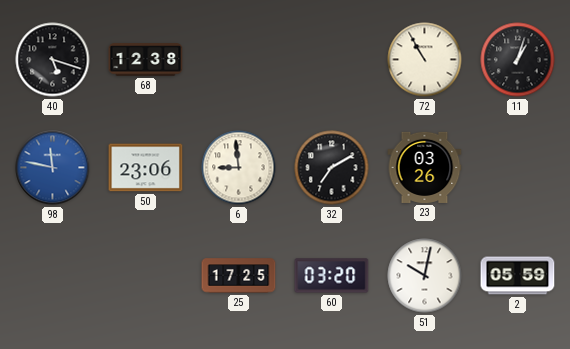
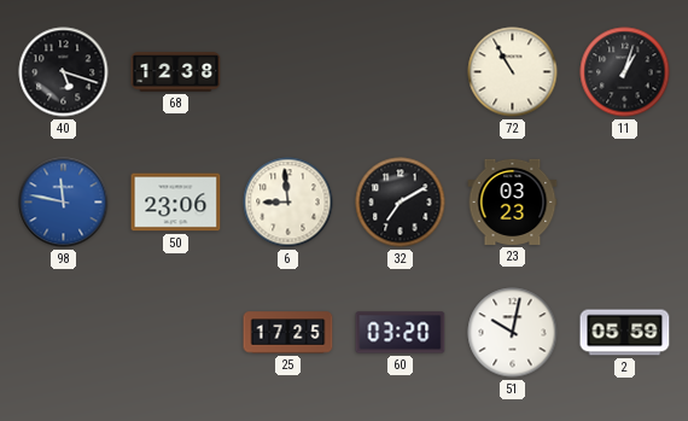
23: 03:26 -> 03:23 (513, 201)
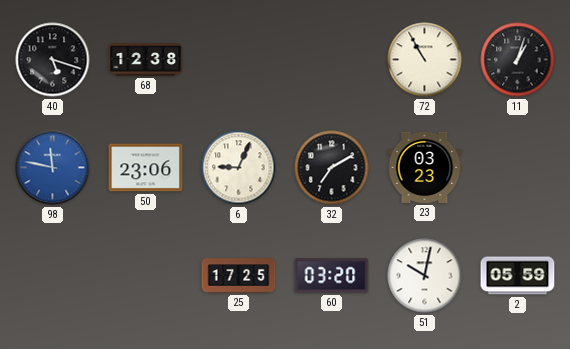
6: 8:59 -> 9:04 (239, 168)
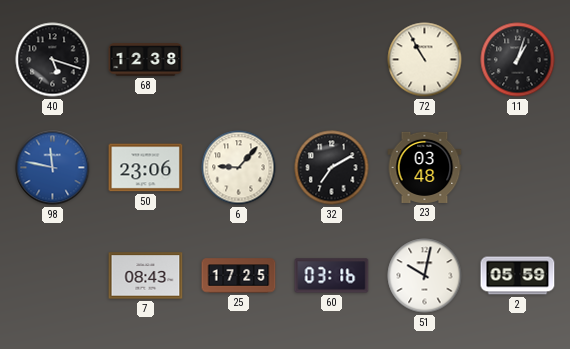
6: 9:04 -> 9:07 (239, 168)
23: 03:23 -> 03:48 (425, 167)
7: none -> 08:43 (146, 276)
60: 03:20 -> 03:16 (332, 276)
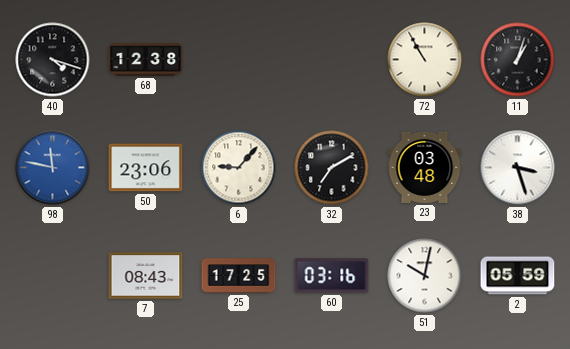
40: 5:18 -> 4:18 (53, 60)
38: none -> 3:27 (518, 168)
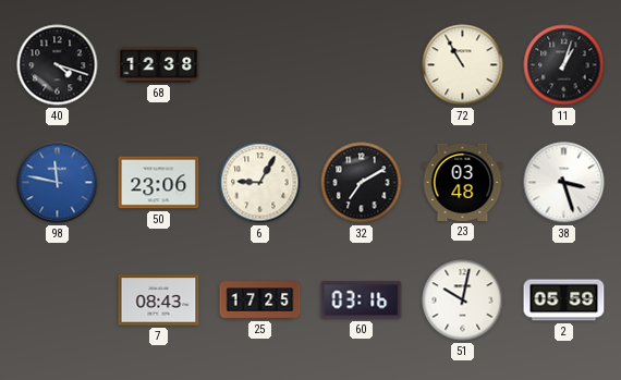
6: 9:07 -> 9:05 (260, 183)
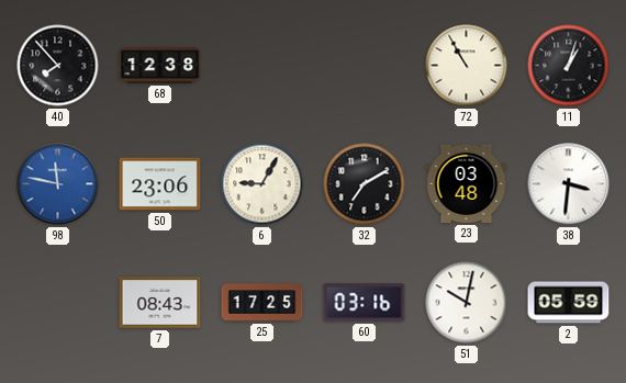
40: 4:18 -> 7:53 (58, 66)
38: 3:27 -> 3:31 (569, 184)
